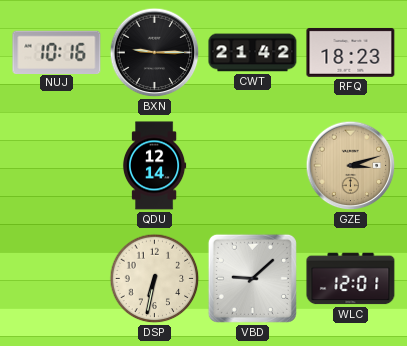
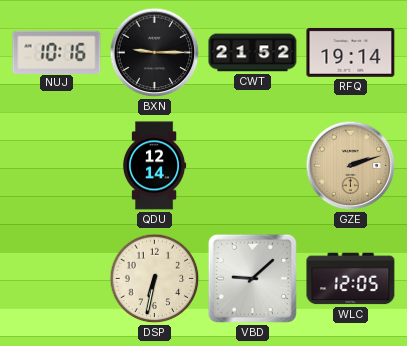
CWT: 21:42 -> 21:52 (253, 53)
RFQ: 18:23 -> 19:14 (351, 53)
GZE: 3:12 -> 2:12 (351, 166)
WLC: 12:01 -> 12:05 (351, 279)
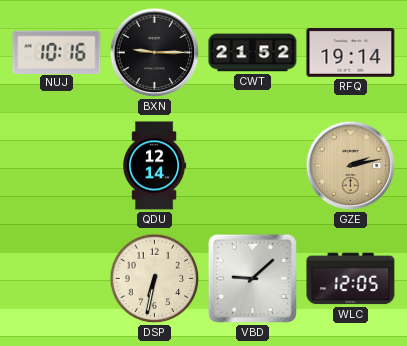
GZE: 2:12 -> 2:13 (351, 166)
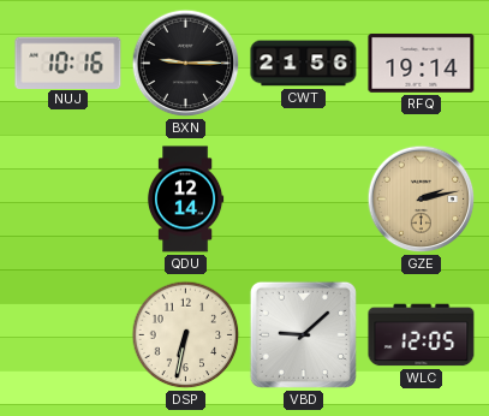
CWT: 21:52 -> 21:56 (304, 64)
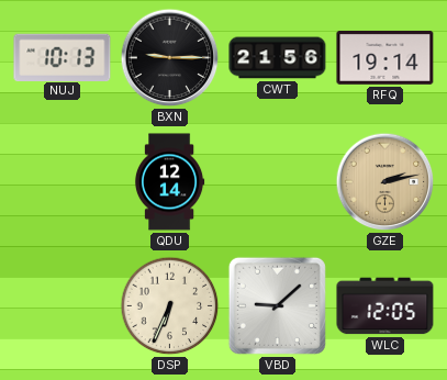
NUJ: 10:16 -> 10:13 (63, 57)
DSP: 6:32 -> 6:34 (170, 306)
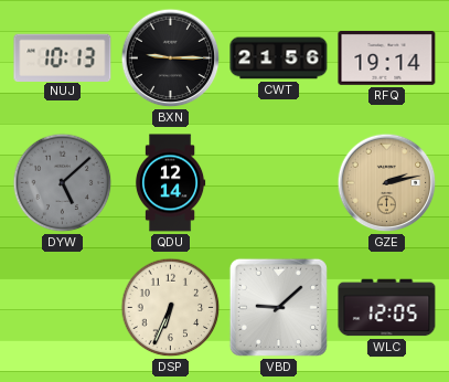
DYW: none -> 5:08 (63, 183)
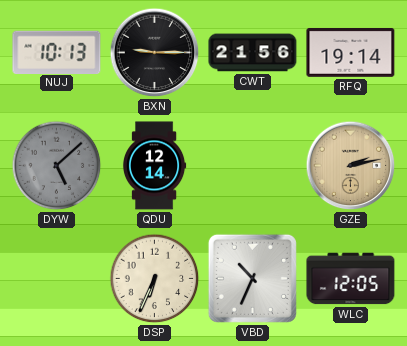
VBD: 9:08 -> 10:34 (252, 278)
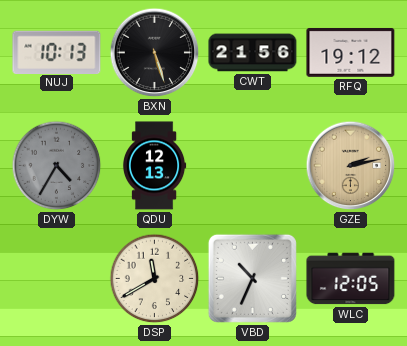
BXN: 9:15 -> 5:27 (155, 53)
RFQ: 19:14 -> 19:12 (351, 53)
DYW: 5:08 -> 4:35 (57, 166)
QDU: 12:14 -> 12:13 (154, 166)
DSP: 6:34 -> 11:40 (155, 279)
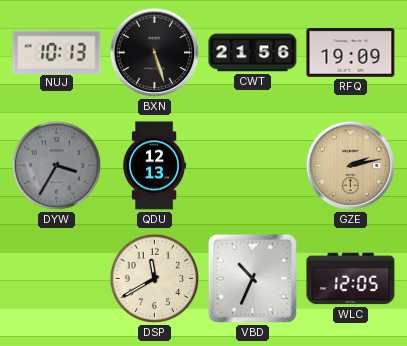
RFQ: 19:12 -> 19:09 (351, 53)
DYW: 4:35 -> 3:35 (57, 166)
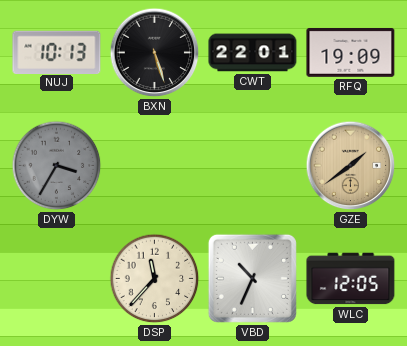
CWT: 21:56 -> 22:01 (253, 53)
QDU: 12:13 -> none (154, 166)
GZE: 2:13 -> 1:39 (351, 166)
DSP: 11:40 -> 11:37 (155, 279)
